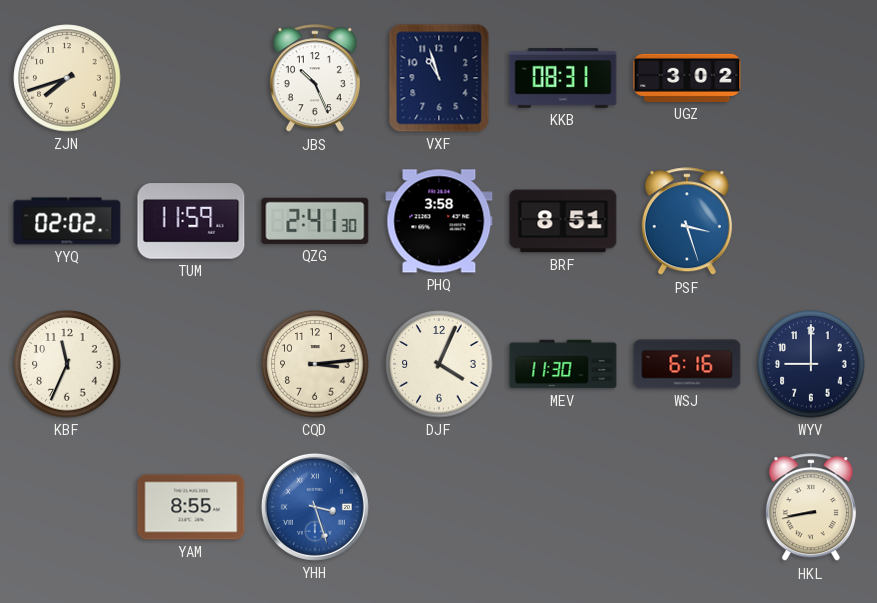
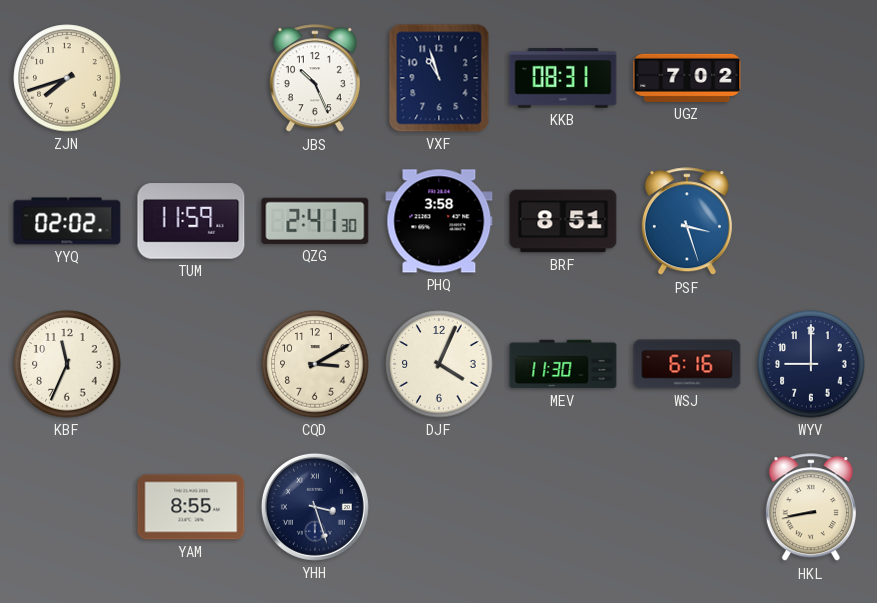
UGZ: 3:02 -> 7:02 (687, 78)
CQD: 3:14 -> 3:10 (315, 364)
YHH dial: blue -> navy (315, 507)
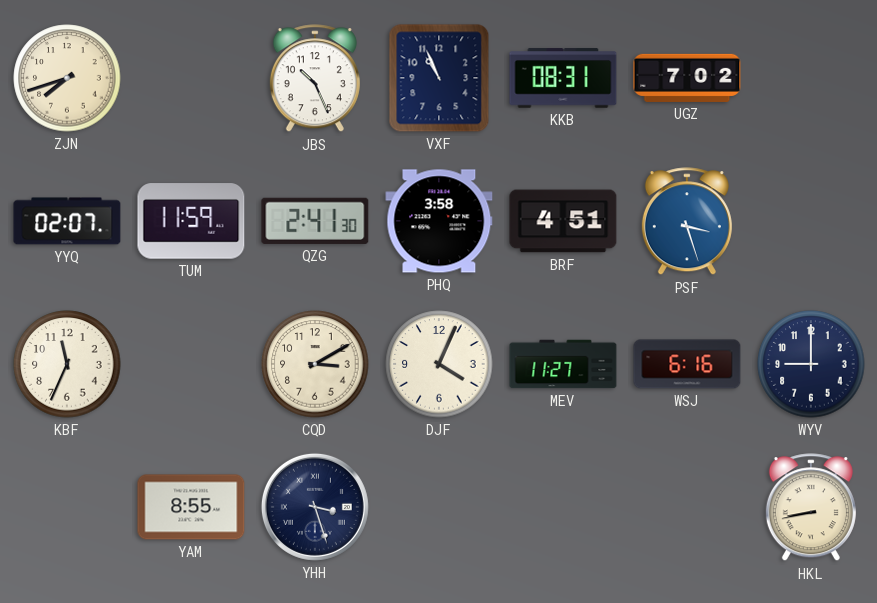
VXF: 10:57 -> 10:56 (439, 78)
YYQ: 02:02 -> 02:07 (67, 221)
BRF: 8:51 -> 4:51 (563, 221)
MEV: 11:30 -> 11:27 (563, 364)
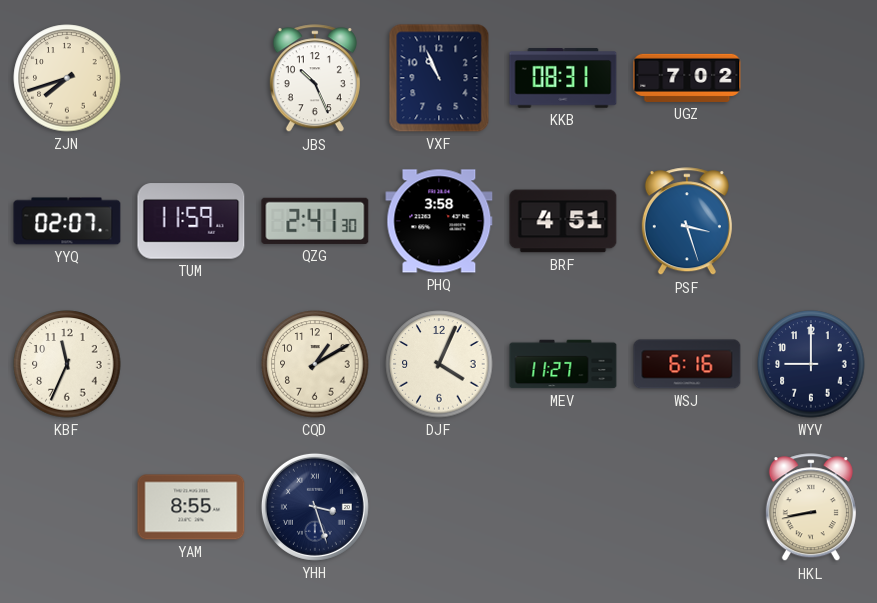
CQD: 3:10 -> 1:10 (315, 364)
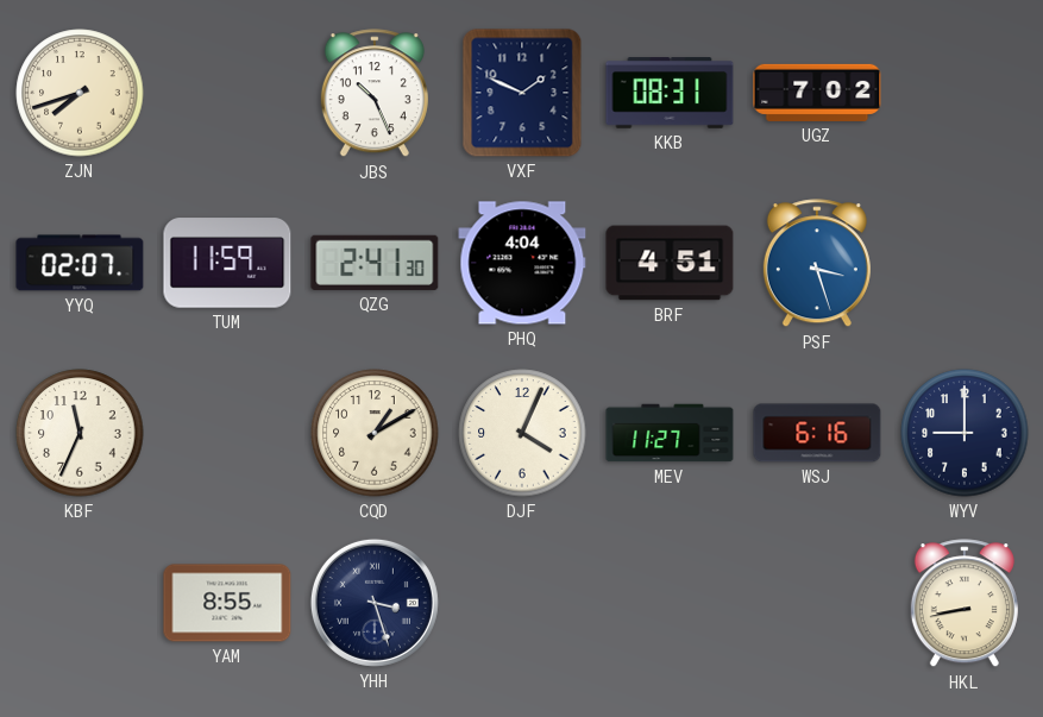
VXF: 10:56 -> 1:49 (522, 93)
PHQ: 3:58 -> 4:04 (522, 263)
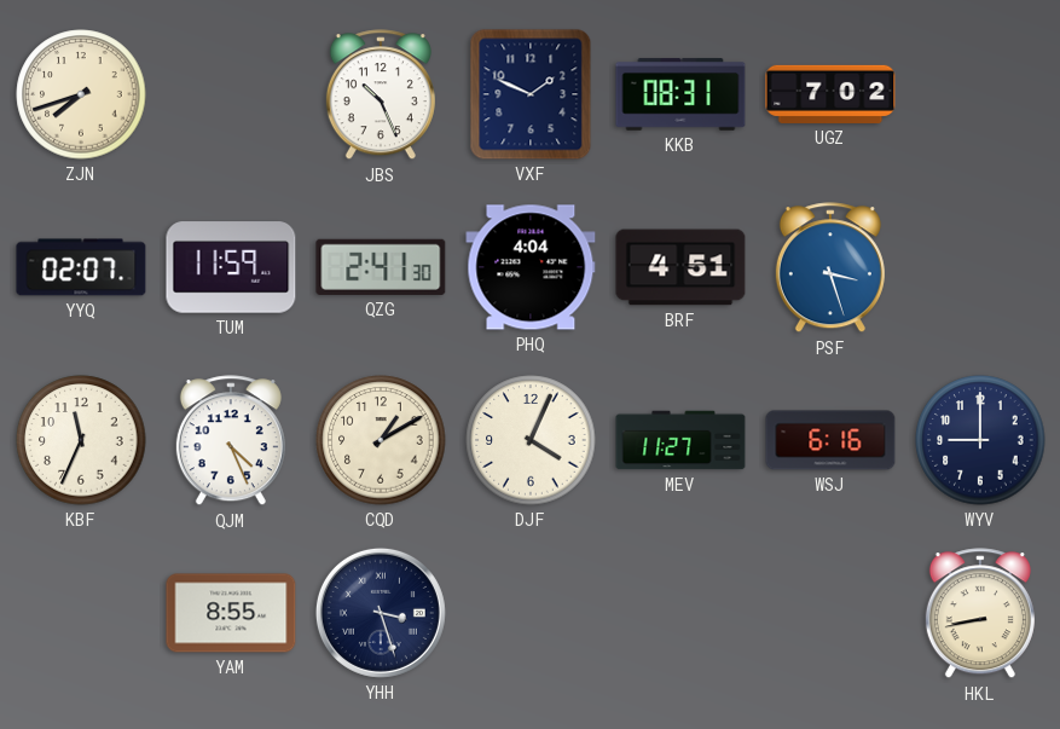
QJM: none -> 4:26 (231, 441)
